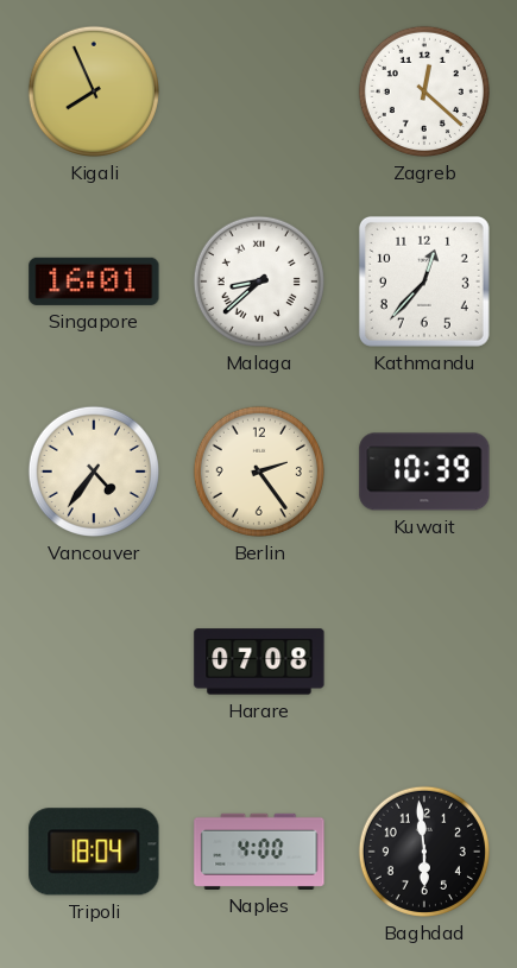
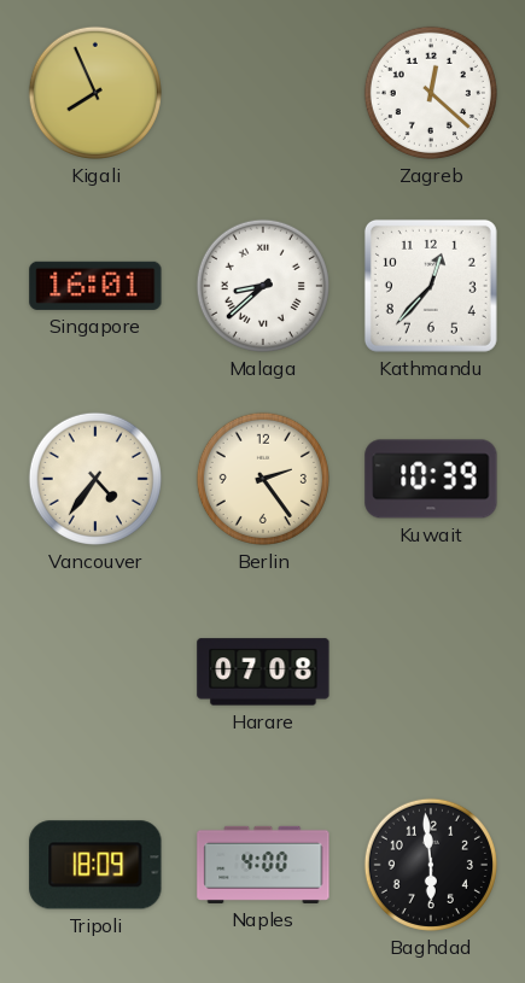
Tripoli: 18:04 -> 18:09 (95, 865)
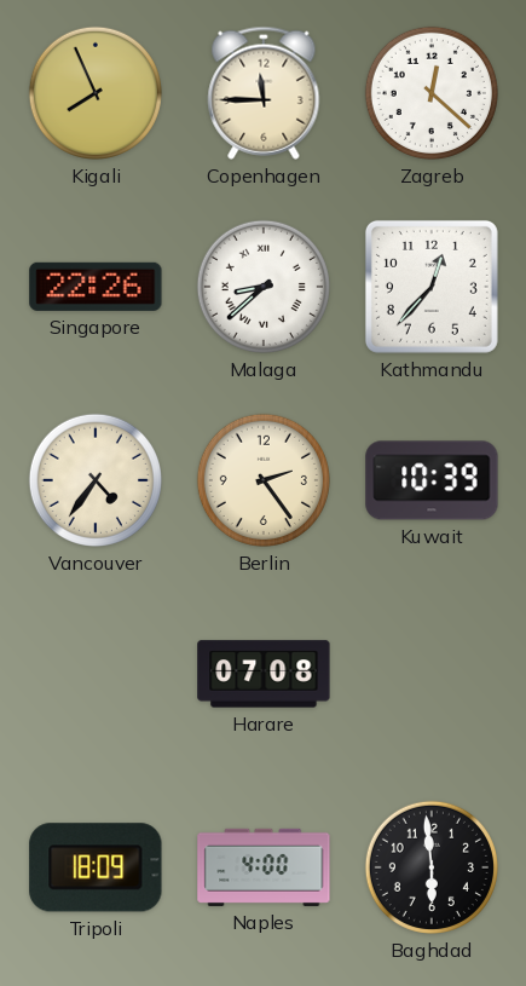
Copenhagen: none -> 11:45 (264, 93)
Singapore: 16:01 -> 22:26 (96, 287)
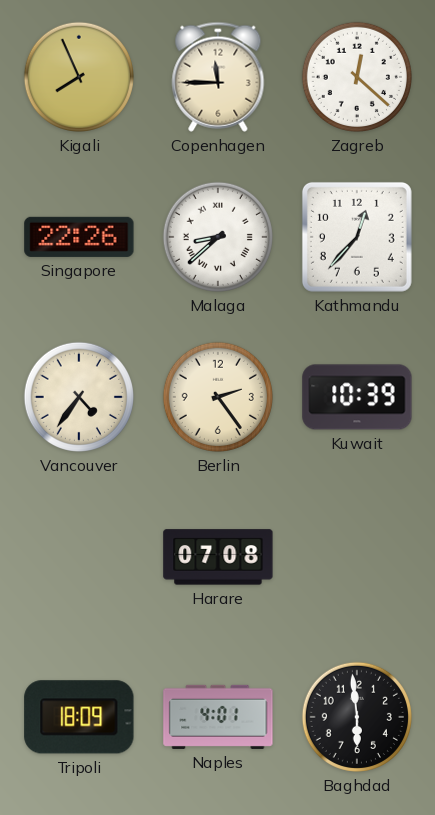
Naples: 4:00 -> 4:01 (218, 717)
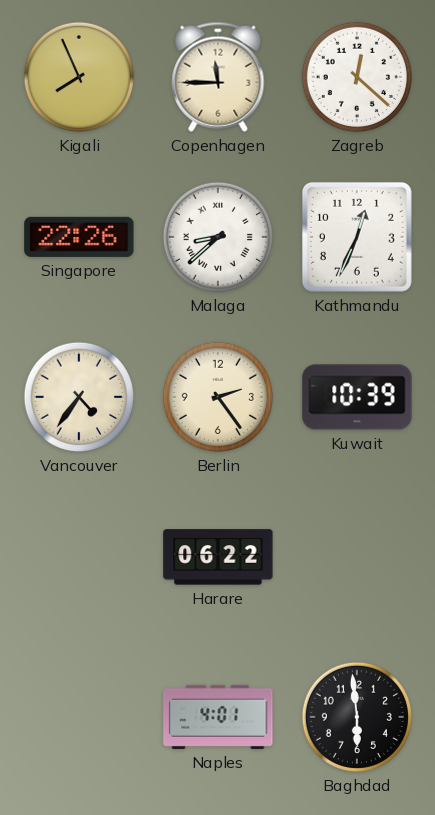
Kathmandu: 12:37 -> 12:34 (357, 237)
Harare: 07:08 -> 06:22 (218, 557)
Tripoli: 18:09 -> none (79, 717)
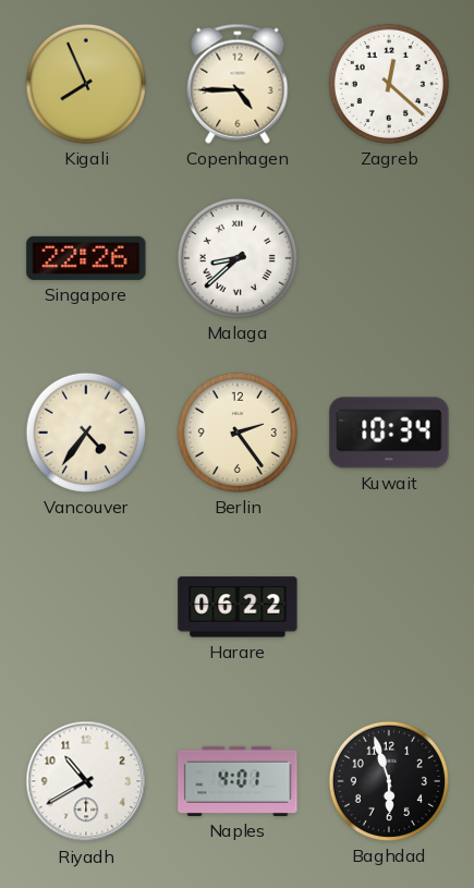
Copenhagen: 11:45 -> 4:45 (238, 84)
Kathmandu: 12:34 -> none (357, 237)
Kuwait: 10:39 -> 10:34 (389, 433)
Riyadh: none -> 10:40 (86, 781)
Baghdad: 5:59 -> 5:57 (389, 781)
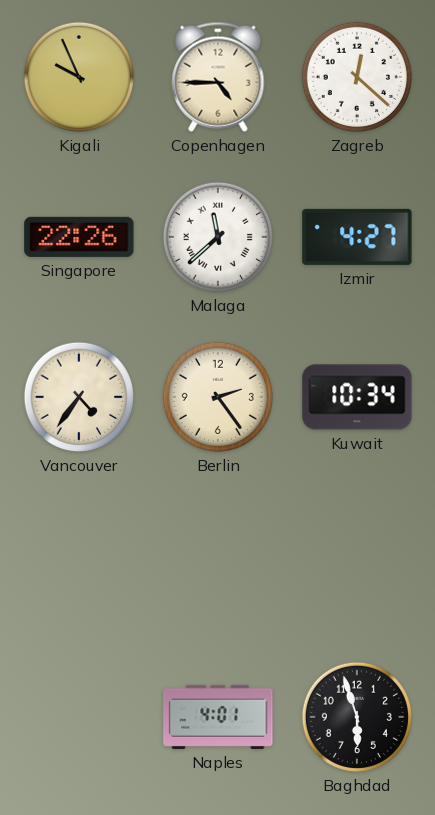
Kigali: 7:56 -> 9:56 (79, 77)
Malaga: 8:38 -> 11:38 (218, 237)
Izmir: none -> 4:27 (357, 237)
Harare: 06:22 -> none (238, 607)
Riyadh: 10:40 -> none (86, 781)
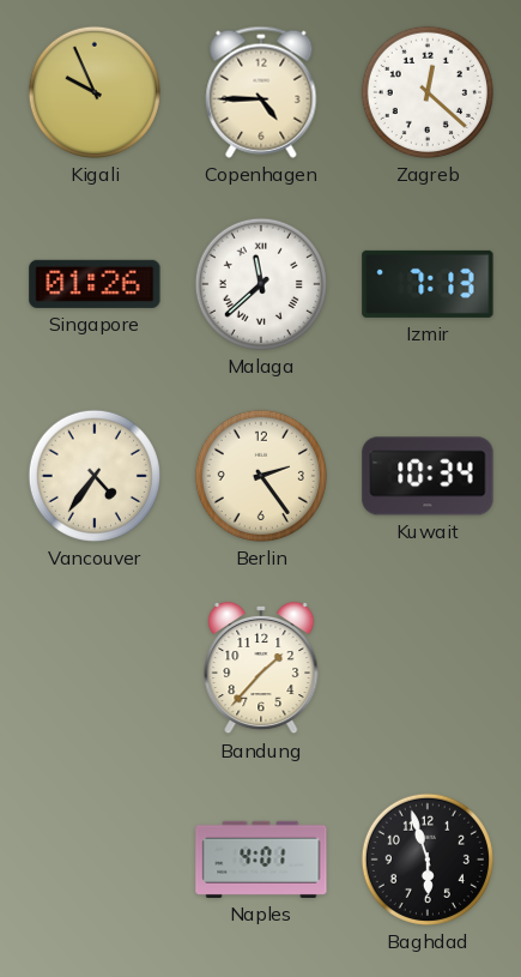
Singapore: 22:26 -> 01:26 (95, 284)
Izmir: 4:27 -> 7:13 (428, 284)
Bandung: none -> 1:37 (261, 668)
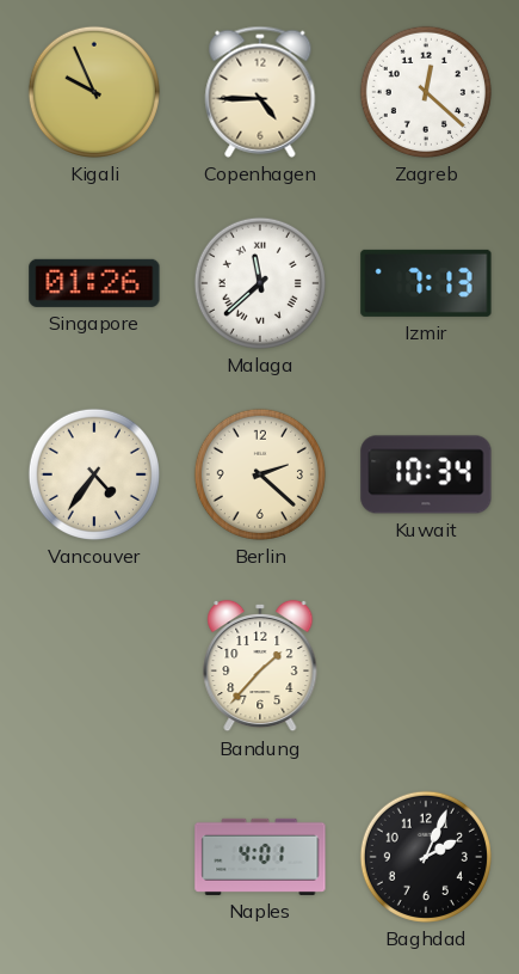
Berlin: 2:24 -> 2:22 (260, 474)
Baghdad: 5:57 -> 2:04 (426, 857)
